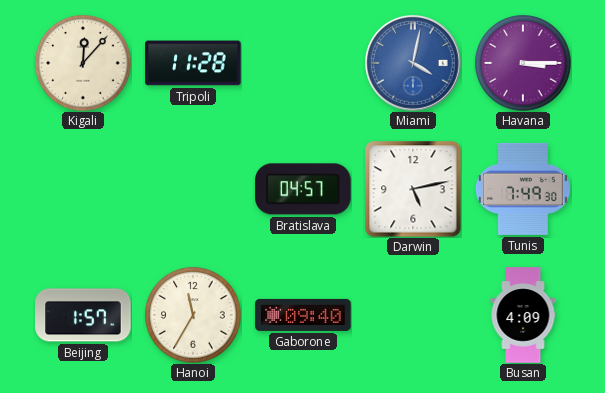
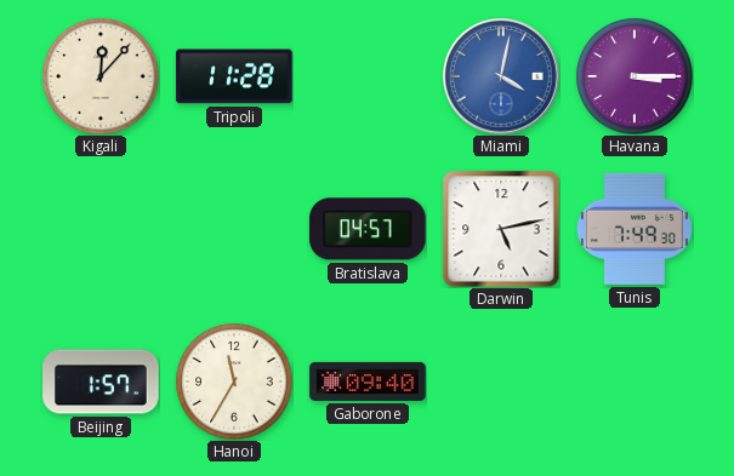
Busan: 4:09 -> none (523, 315)
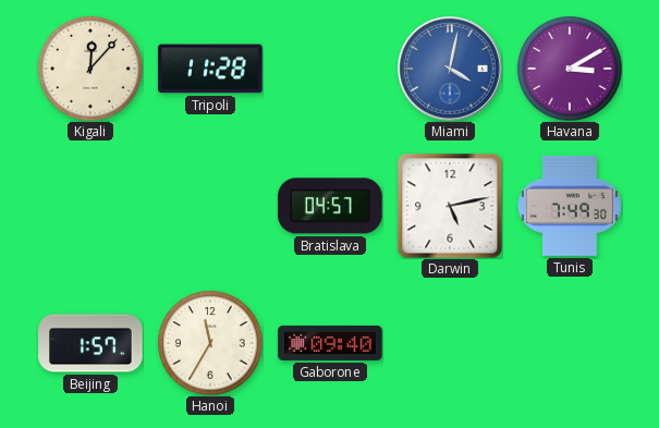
Havana: 3:15 -> 3:10 (570, 69)
